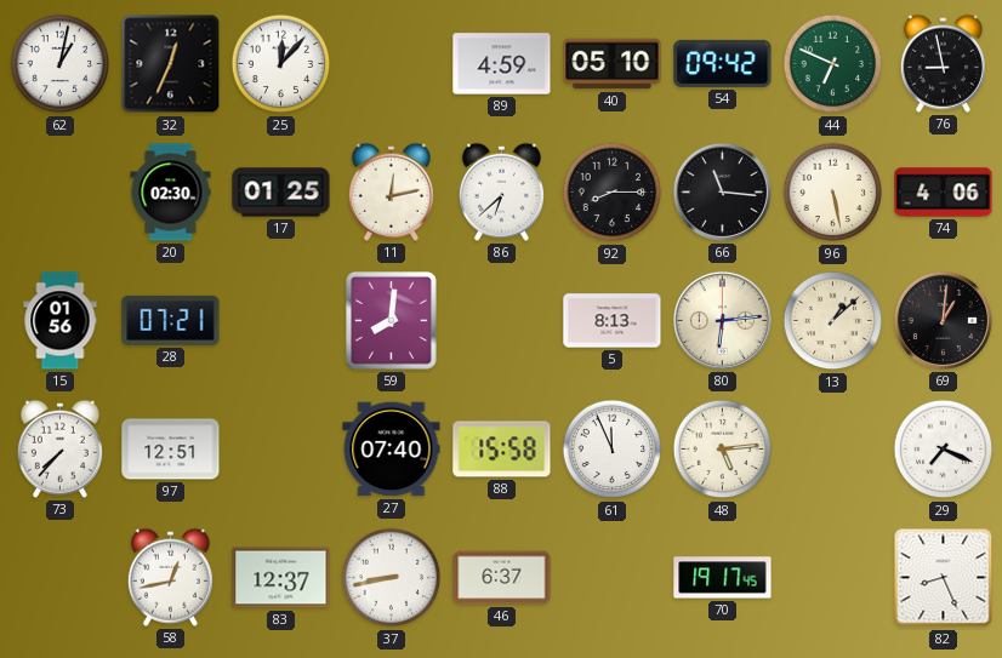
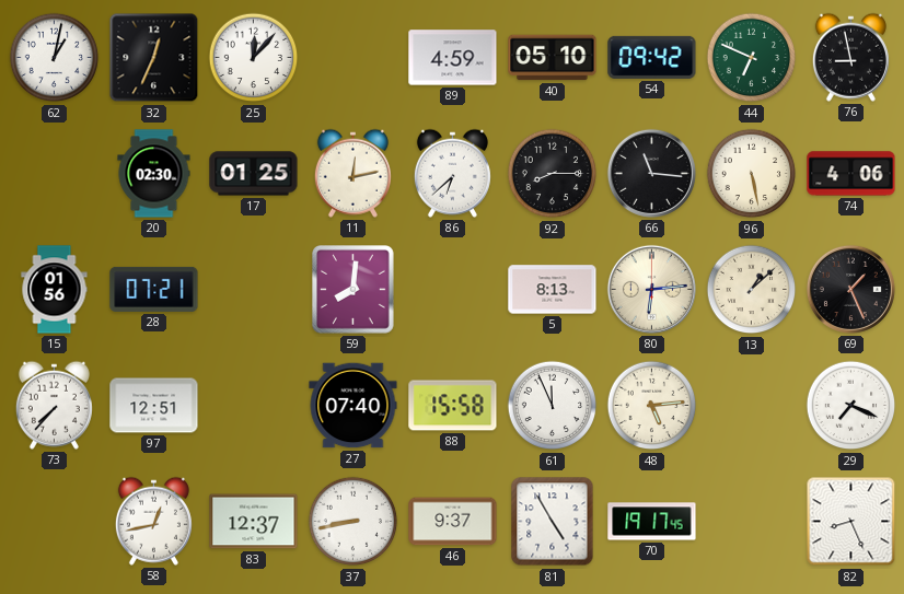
69: 1:01 -> 1:26 (850, 289)
46: 6:37 -> 9:37 (453, 522)
81: none -> 4:55 (553, 522)
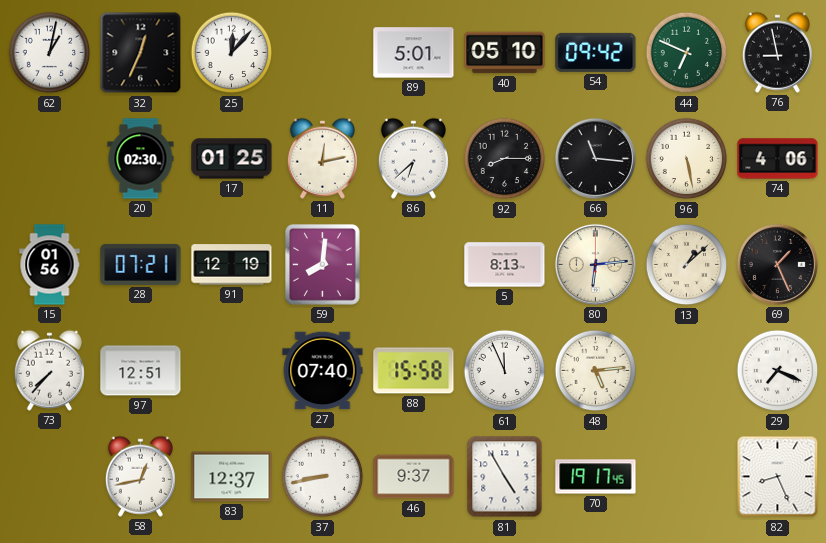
89: 4:59 -> 5:01 (414, 53)
91: none -> 12:19 (232, 265)
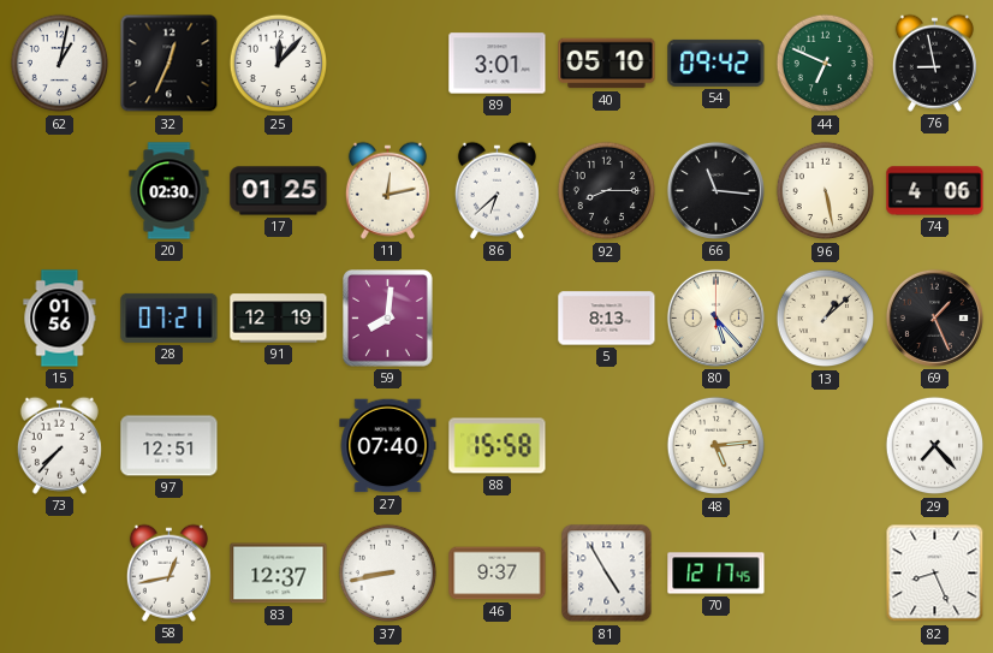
89: 5:01 -> 3:01 (498, 64)
80: 6:14 -> 5:23 (715, 317)
61: 11:56 -> none (505, 371)
29: 7:19 -> 7:23 (935, 446)
70: 19:17 -> 12:17 (716, 574)
